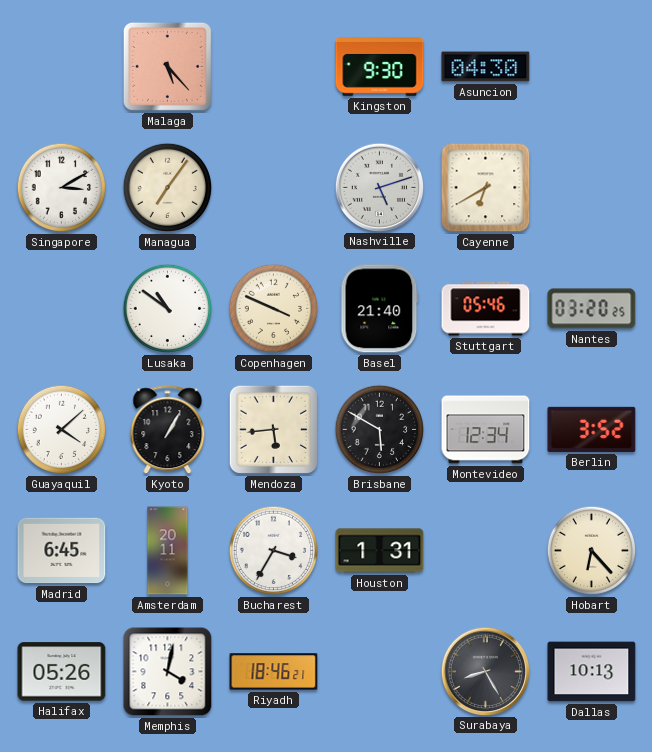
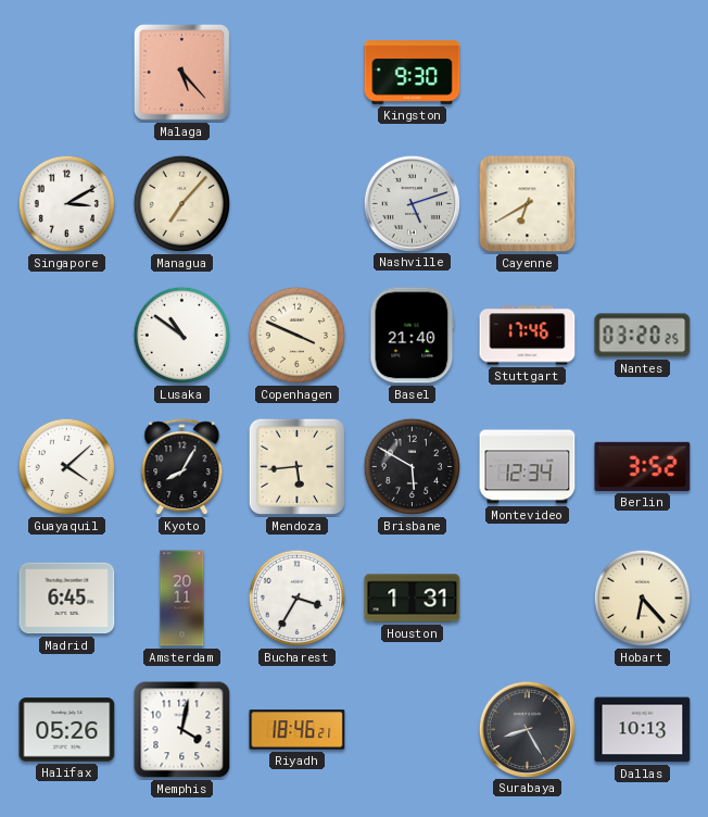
Asuncion: 04:30 -> none (486, 67)
Managua: 7:06 -> 7:07 (182, 204)
Stuttgart: 05:46 -> 17:46 (528, 336)
Kyoto: 1:05 -> 8:05 (182, 467)
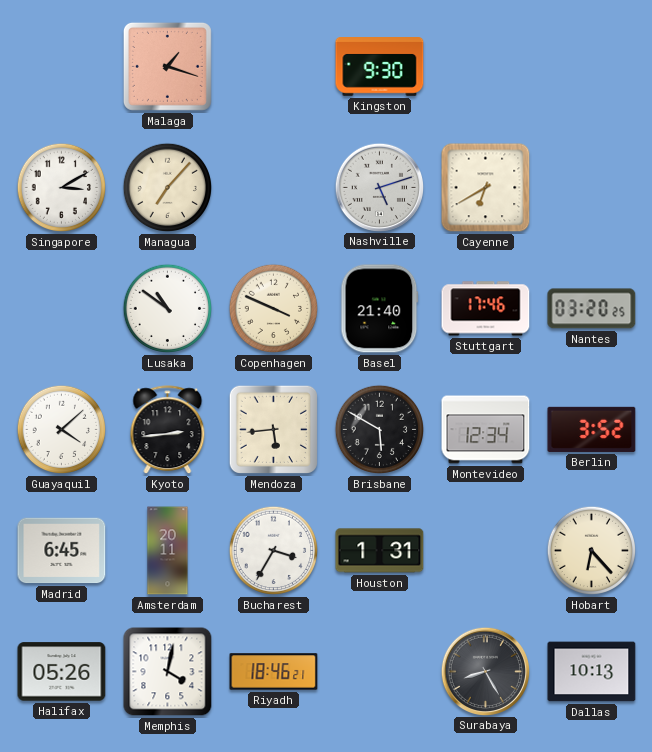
Malaga: 5:23 -> 1:18 (167, 66)
Kyoto: 8:05 -> 2:44 (168, 430)
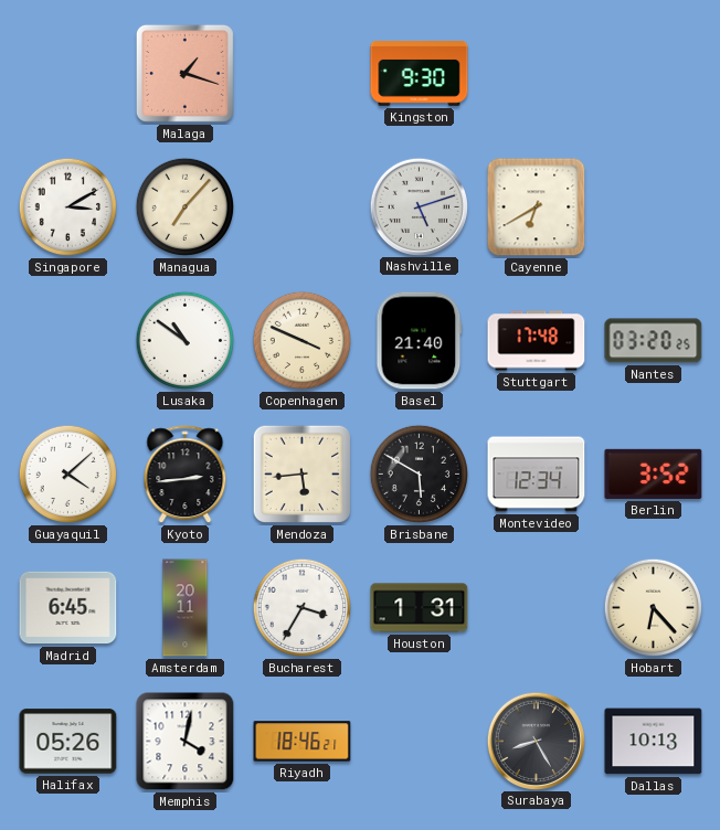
Stuttgart: 17:46 -> 17:48 (537, 341)
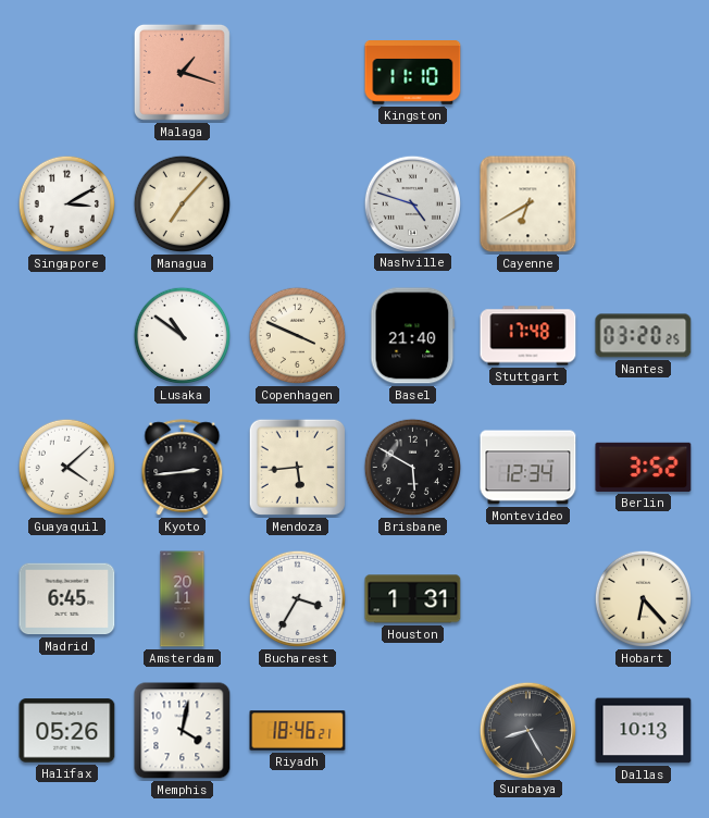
Kingston: 9:30 -> 11:10 (413, 73)
Nashville: 5:12 -> 4:48 (412, 203)
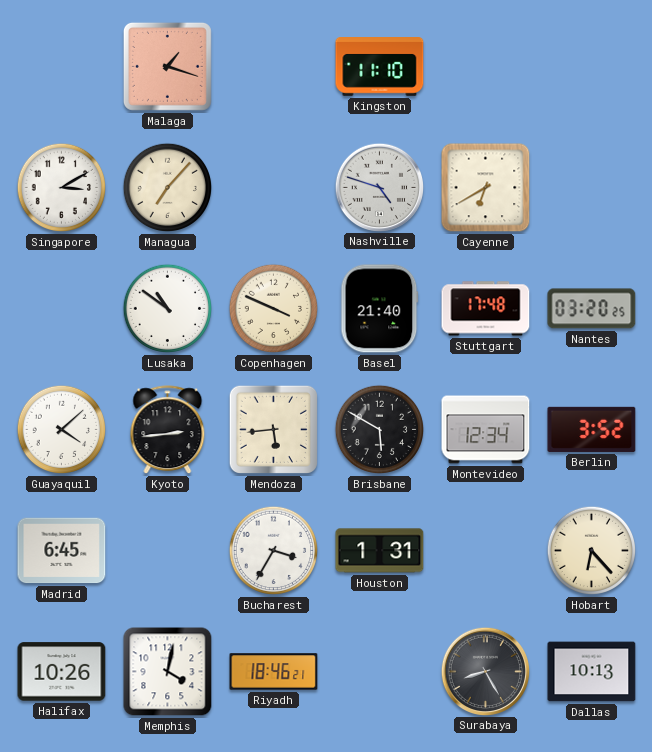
Amsterdam: 20:11 -> none (183, 599)
Halifax: 05:26 -> 10:26 (62, 672)
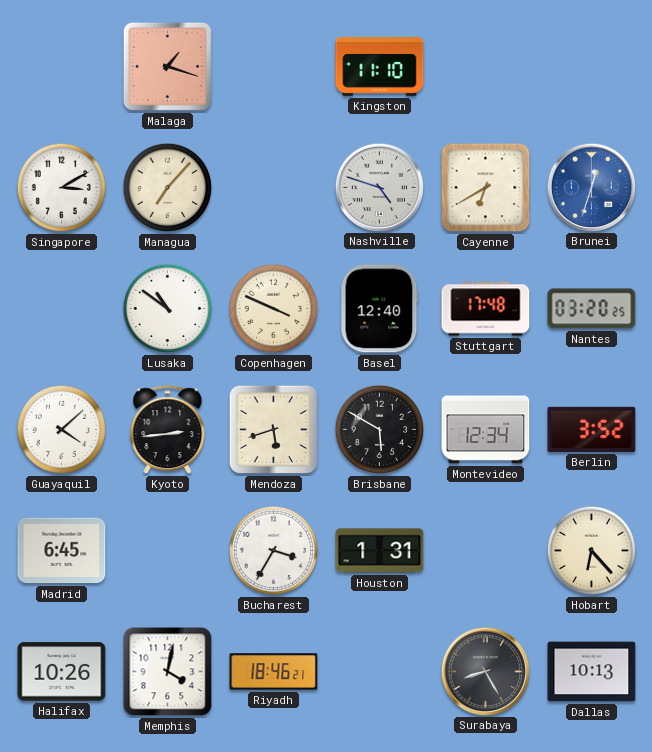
Brunei: none -> 12:33 (591, 187)
Basel: 21:40 -> 12:40 (380, 309)
Mendoza: 5:44 -> 5:42 (273, 429)
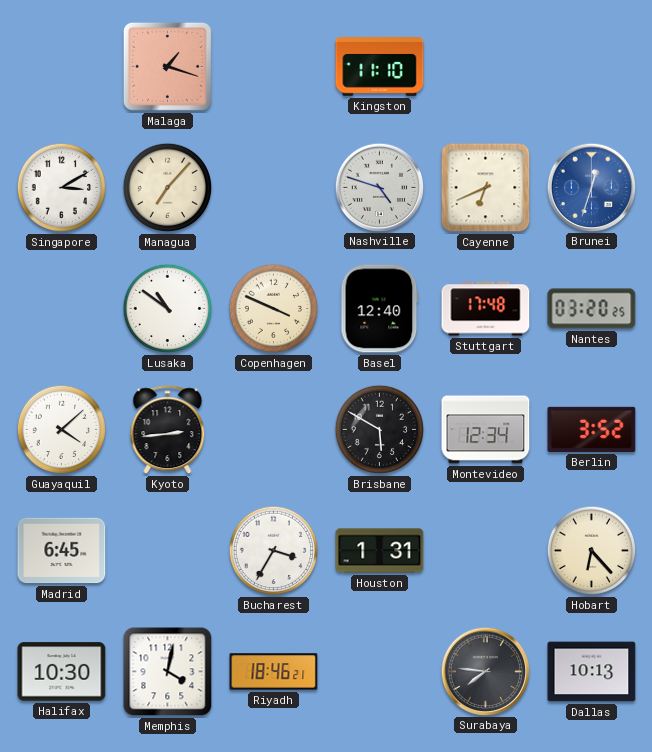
Cayenne: 6:40 -> 6:41 (486, 188)
Mendoza: 5:42 -> none (273, 429)
Halifax: 10:26 -> 10:30 (62, 672)
Surabaya: 8:25 -> 7:46 (485, 671)
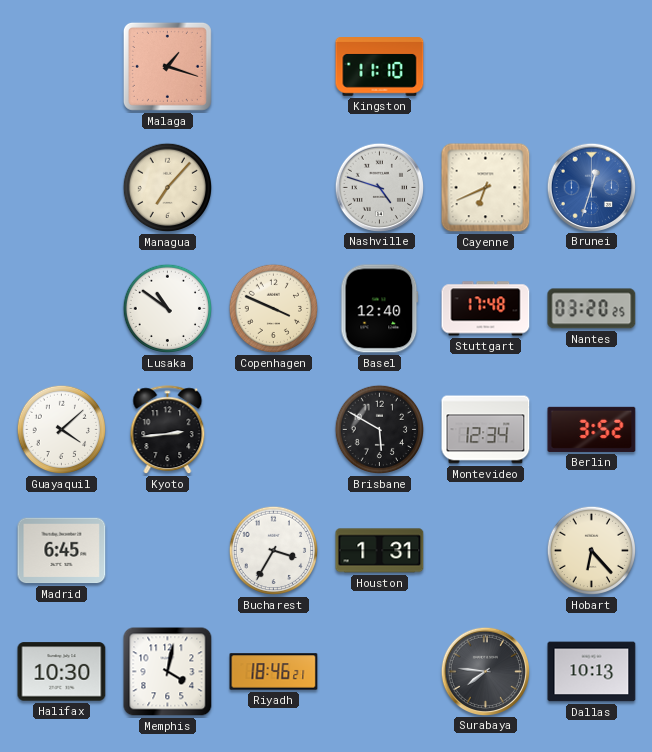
Singapore: 3:10 -> none (62, 188)
